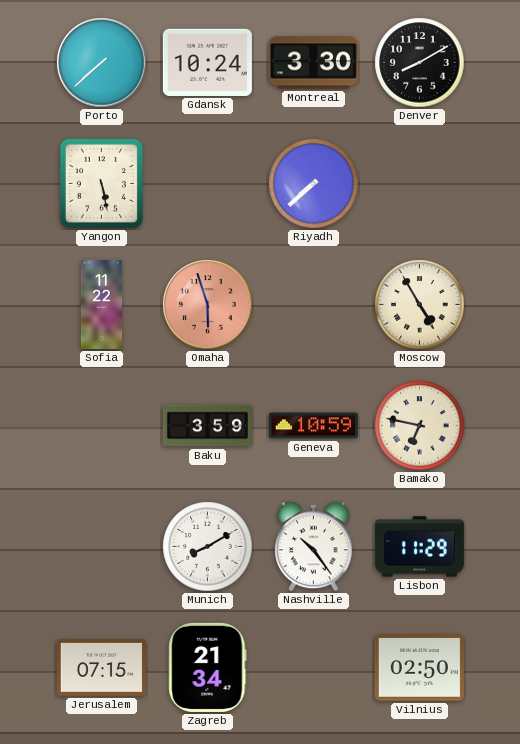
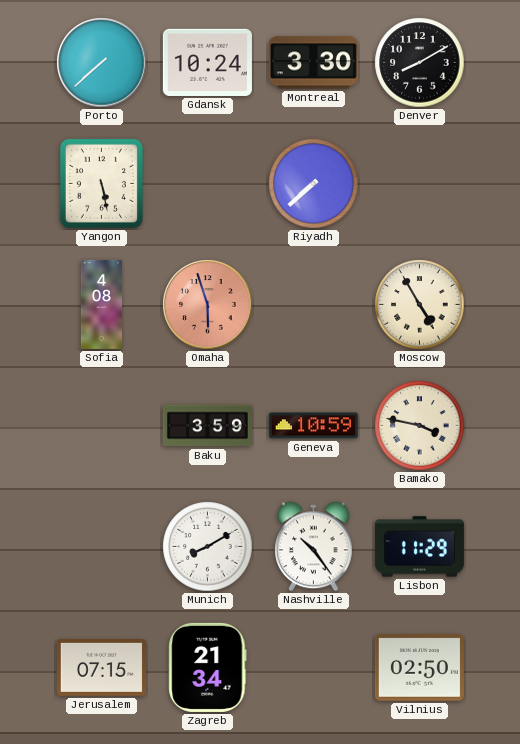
Sofia: 11:22 -> 4:08 (101, 304)
Bamako: 6:47 -> 3:47 (420, 426)
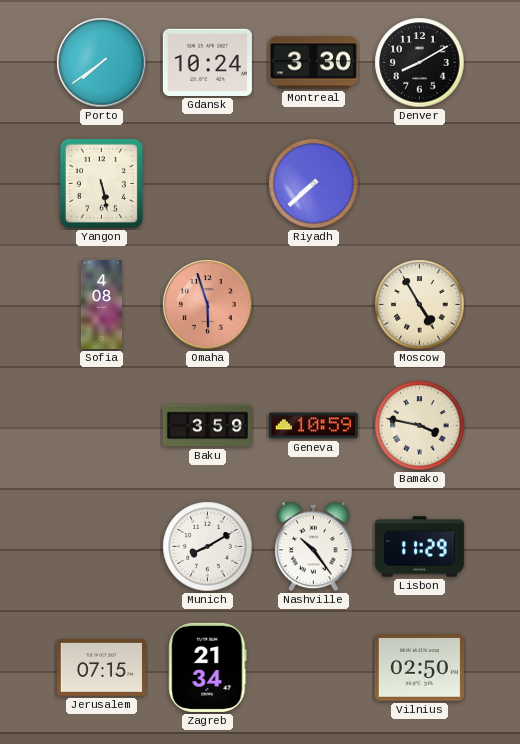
Porto: 7:38 -> 7:39 (102, 63)
